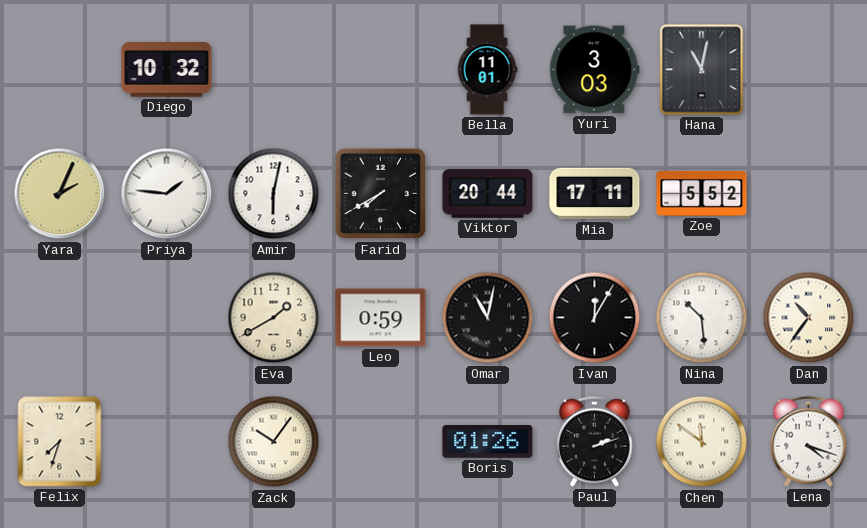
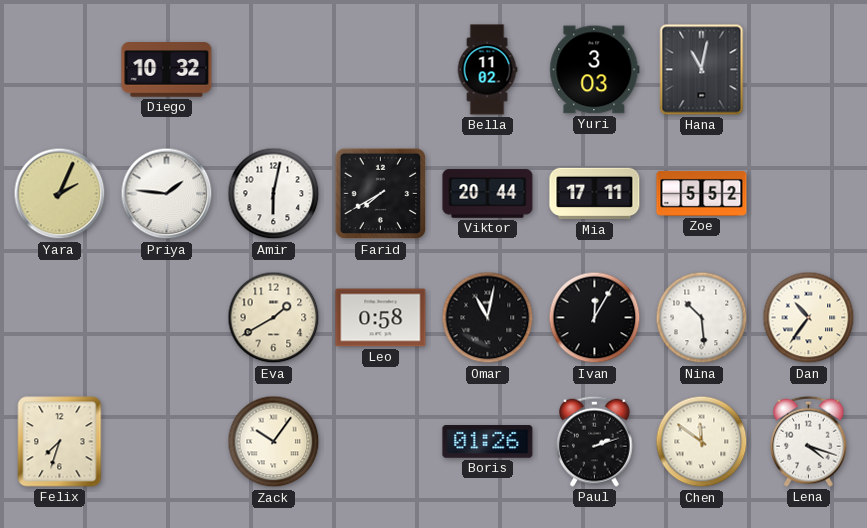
Bella: 11:01 -> 11:02 (487, 70)
Leo: 0:59 -> 0:58 (381, 318)
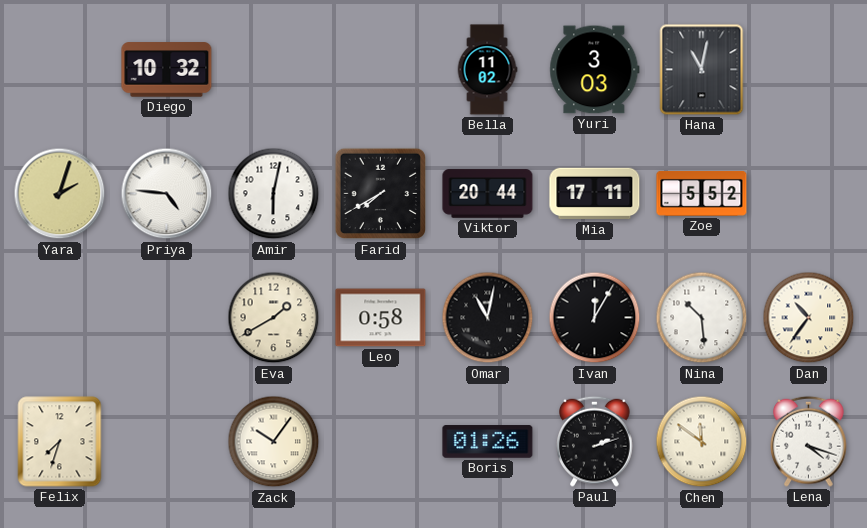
Yara: 2:04 -> 2:03 (60, 194)
Priya: 1:46 -> 4:46 (167, 194)
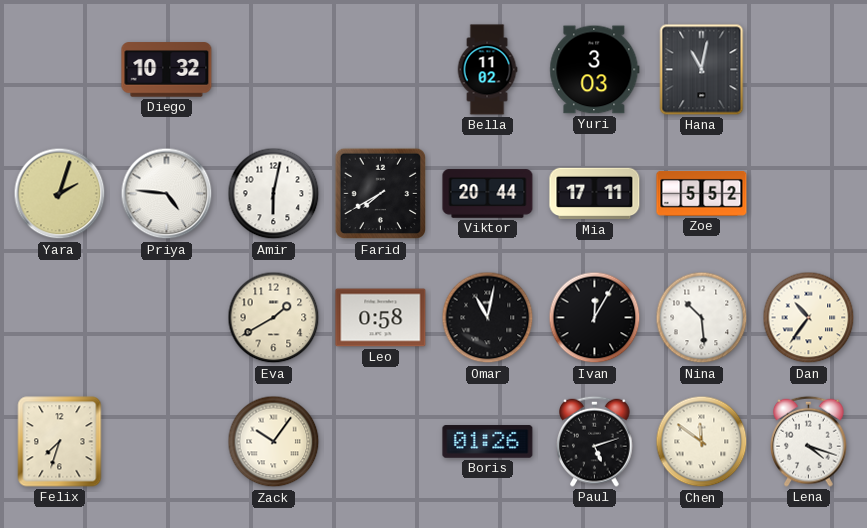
Paul: 2:12 -> 5:12 (595, 441)
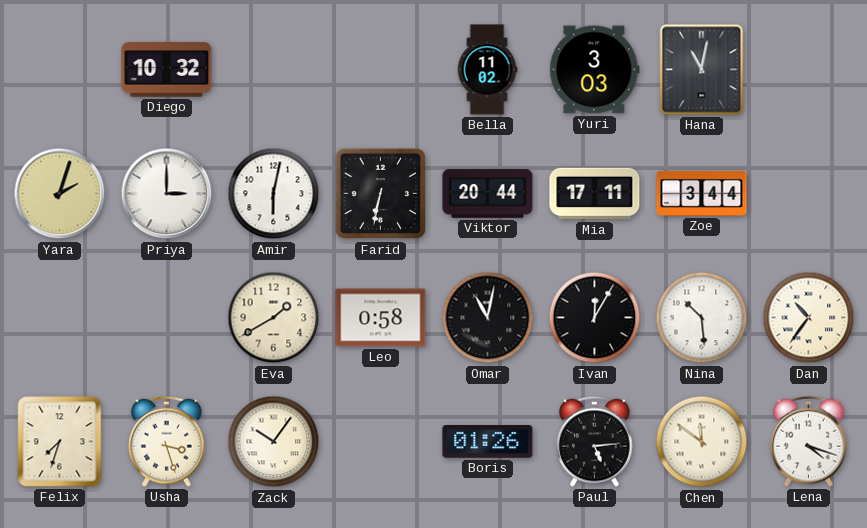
Priya: 4:46 -> 3:00 (167, 194)
Farid: 7:40 -> 6:32 (381, 194)
Zoe: 5:52 -> 3:44 (702, 193)
Usha: none -> 3:27 (167, 441)
Paul: 5:12 -> 5:14 (595, 441)
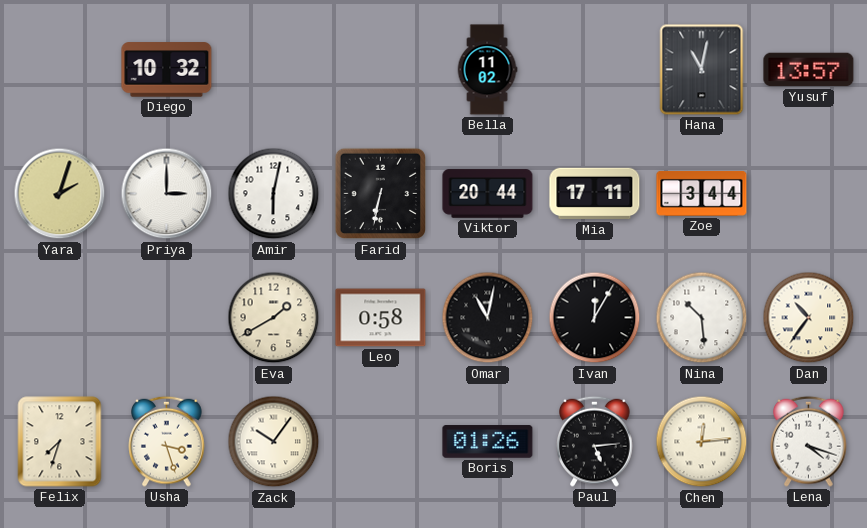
Yuri: 3:03 -> none (595, 70)
Yusuf: none -> 13:57 (809, 70)
Chen: 11:51 -> 12:14 (702, 442)
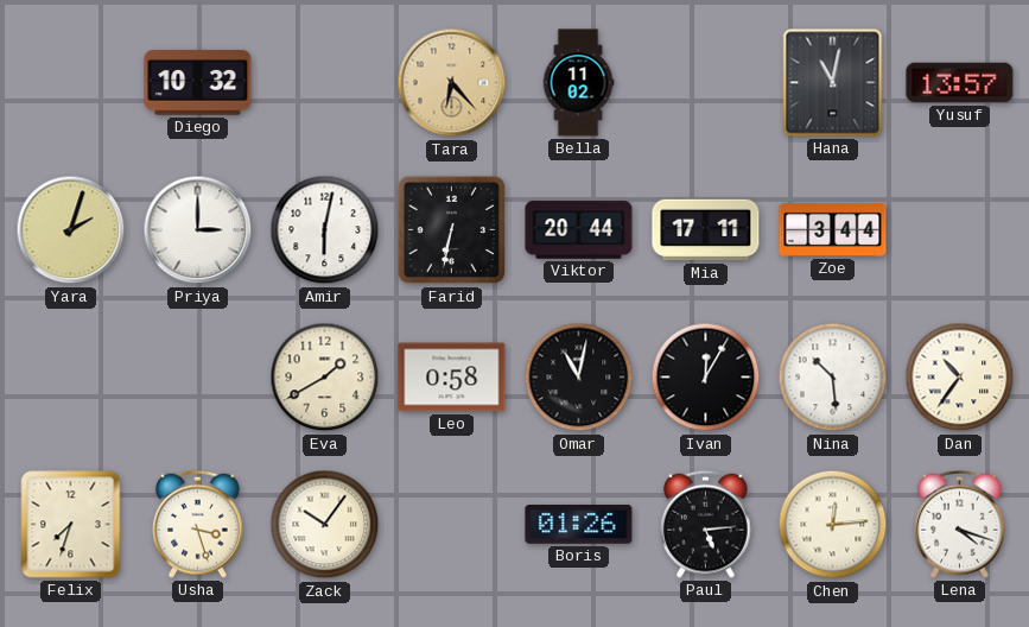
Tara: none -> 6:23 (452, 83)
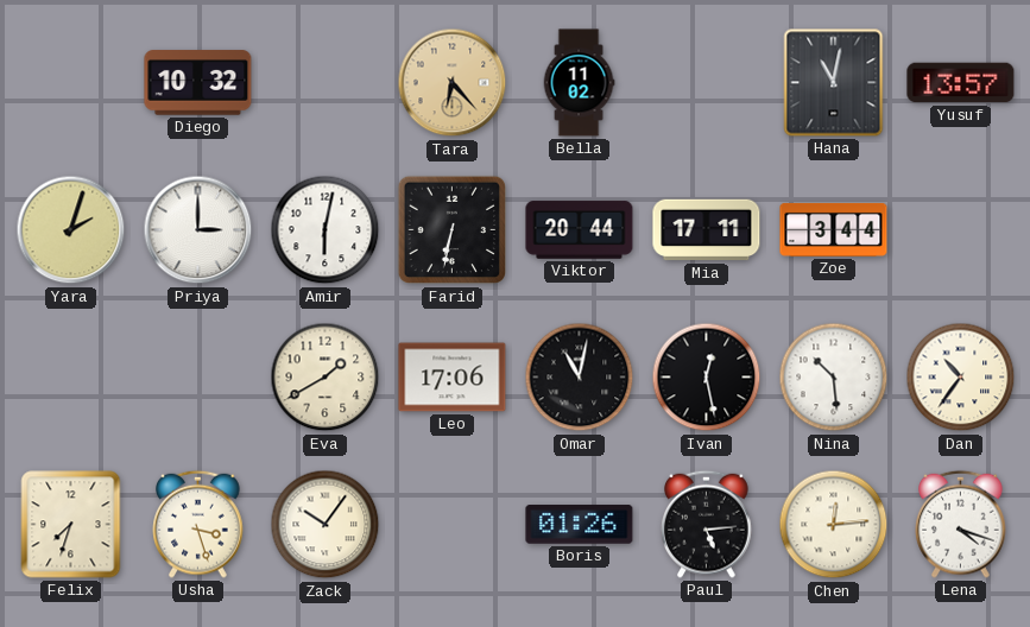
Leo: 0:58 -> 17:06 (453, 378)
Ivan: 12:05 -> 12:28 (707, 378)
